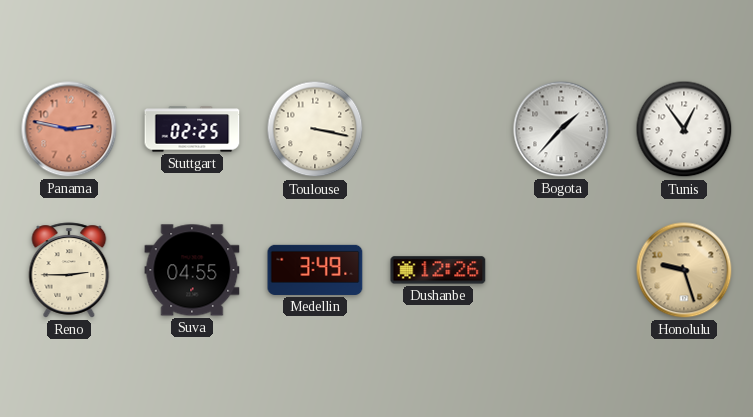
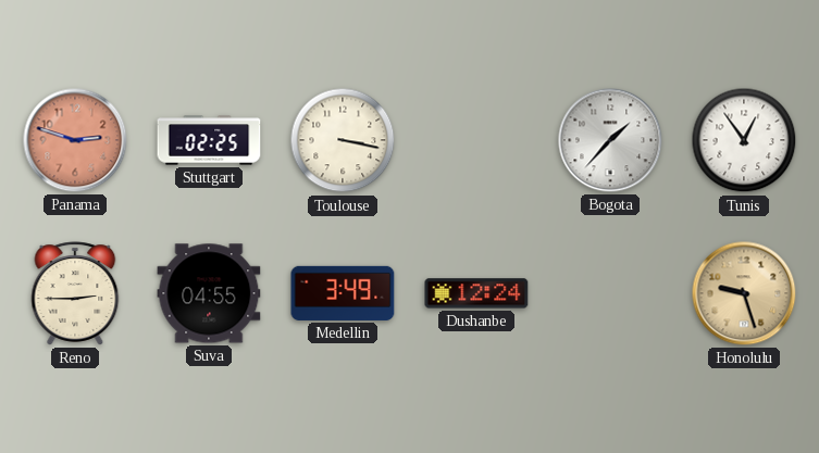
Panama: 2:47 -> 2:48 (75, 140)
Dushanbe: 12:26 -> 12:24 (476, 293)
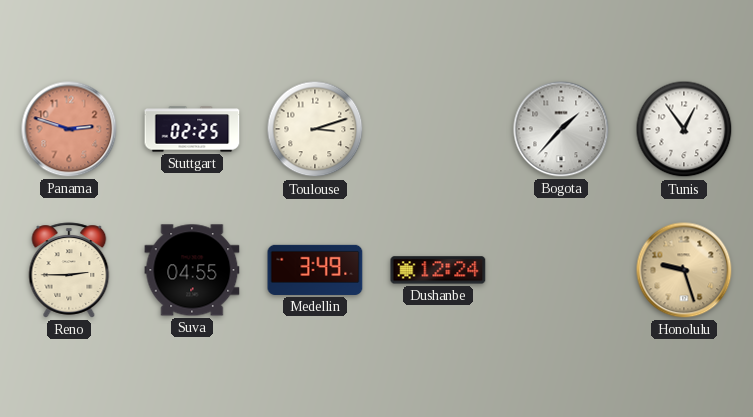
Toulouse: 3:17 -> 3:12 (315, 129)
